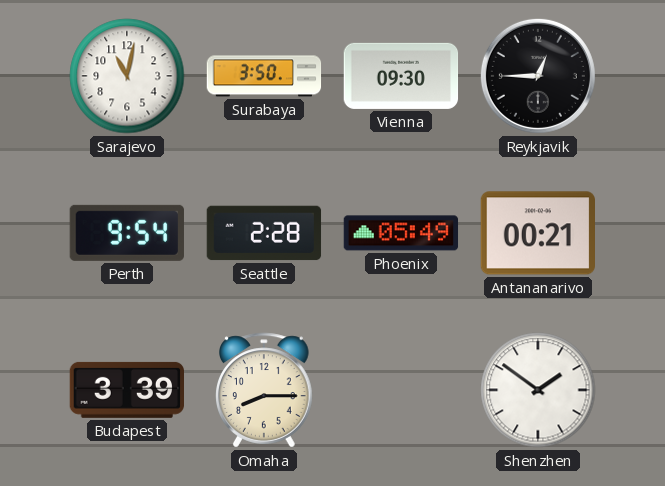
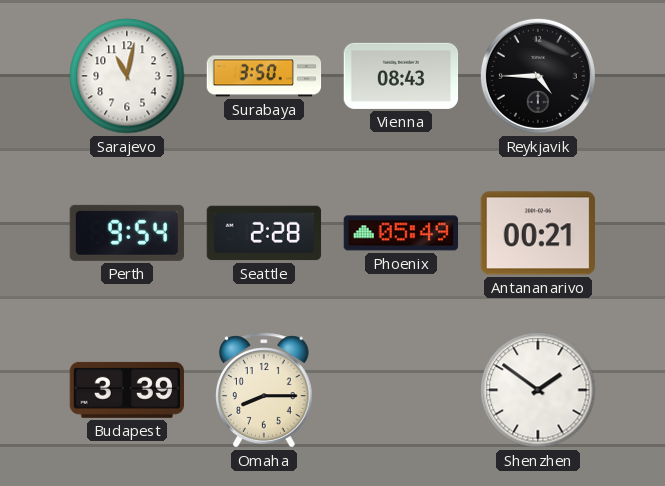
Vienna: 09:30 -> 08:43 (401, 76)
Reykjavik: 12:45 -> 4:45 (538, 76)
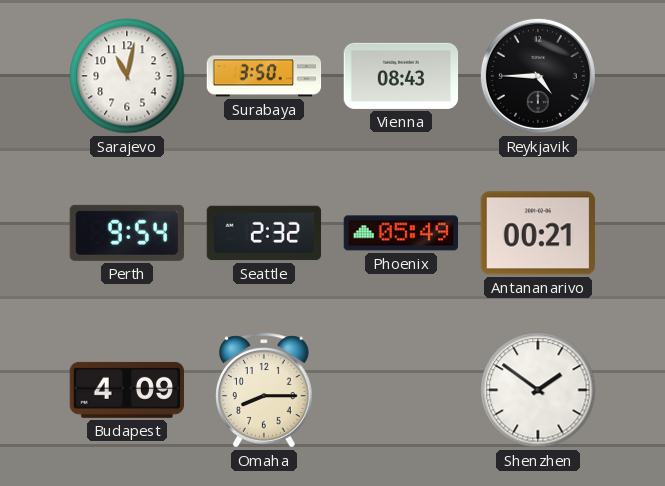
Seattle: 2:28 -> 2:32 (264, 233)
Budapest: 3:39 -> 4:09 (126, 390)
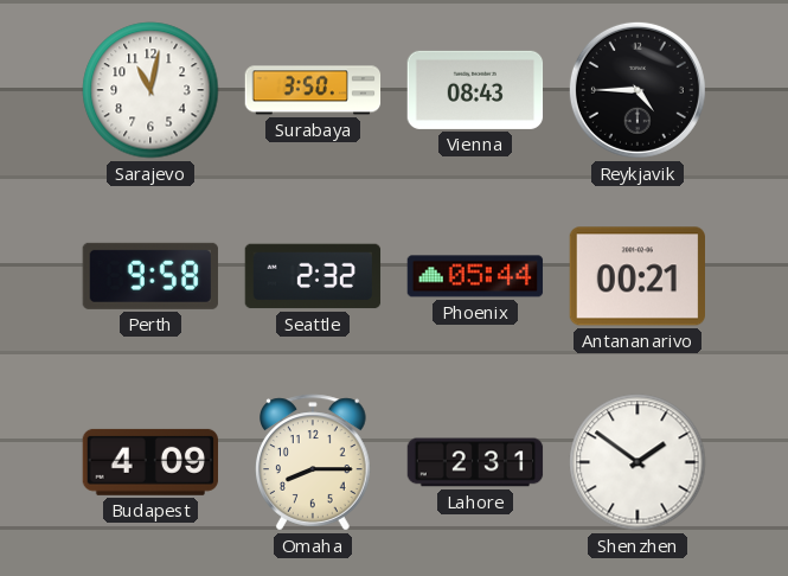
Perth: 9:54 -> 9:58 (149, 276)
Phoenix: 05:49 -> 05:44 (475, 276)
Lahore: none -> 2:31 (475, 462)
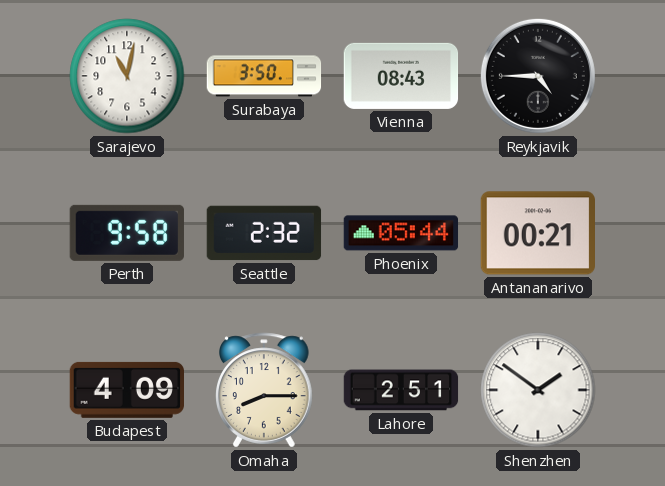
Lahore: 2:31 -> 2:51 (401, 390)
